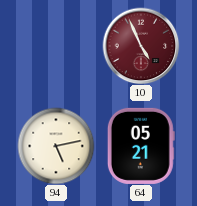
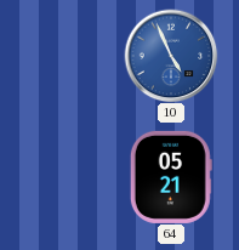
10 dial: burgundy -> blue (171, 56)
94: 5:13 -> none (56, 146)
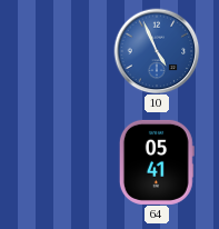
64: 05:21 -> 05:41 (157, 162)
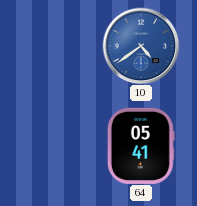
10: 4:56 -> 4:39 (141, 46)
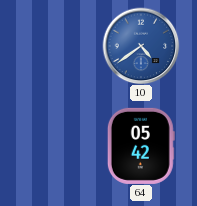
64: 05:41 -> 05:42 (141, 146)
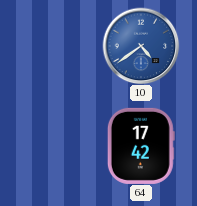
64: 05:42 -> 17:42 (141, 146)
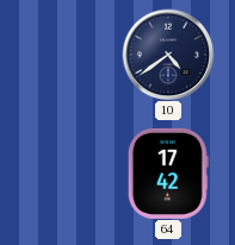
10 dial: blue -> navy (168, 55)
